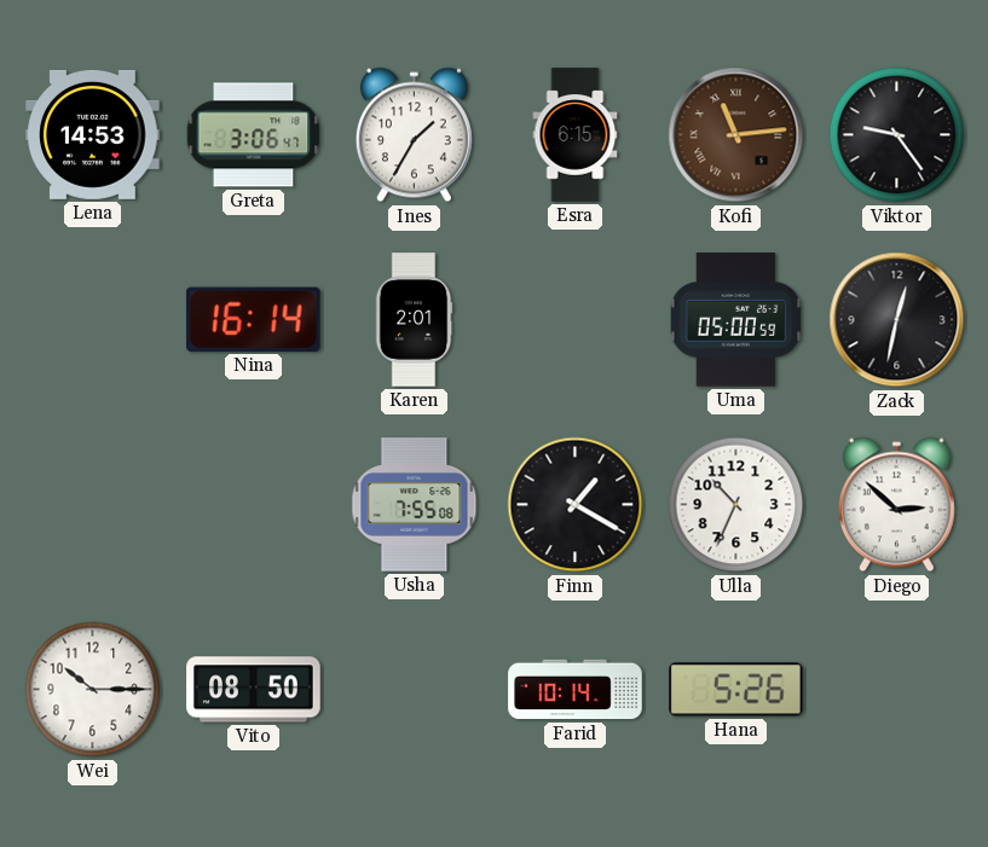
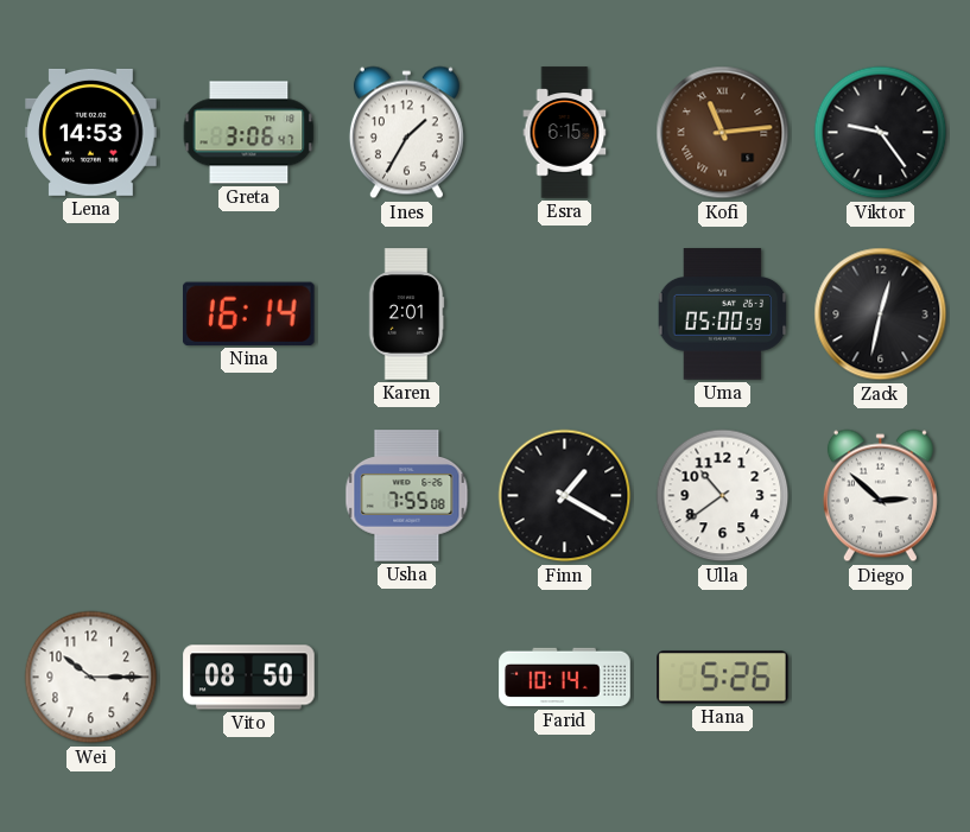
Ulla: 10:34 -> 10:39 (723, 496)
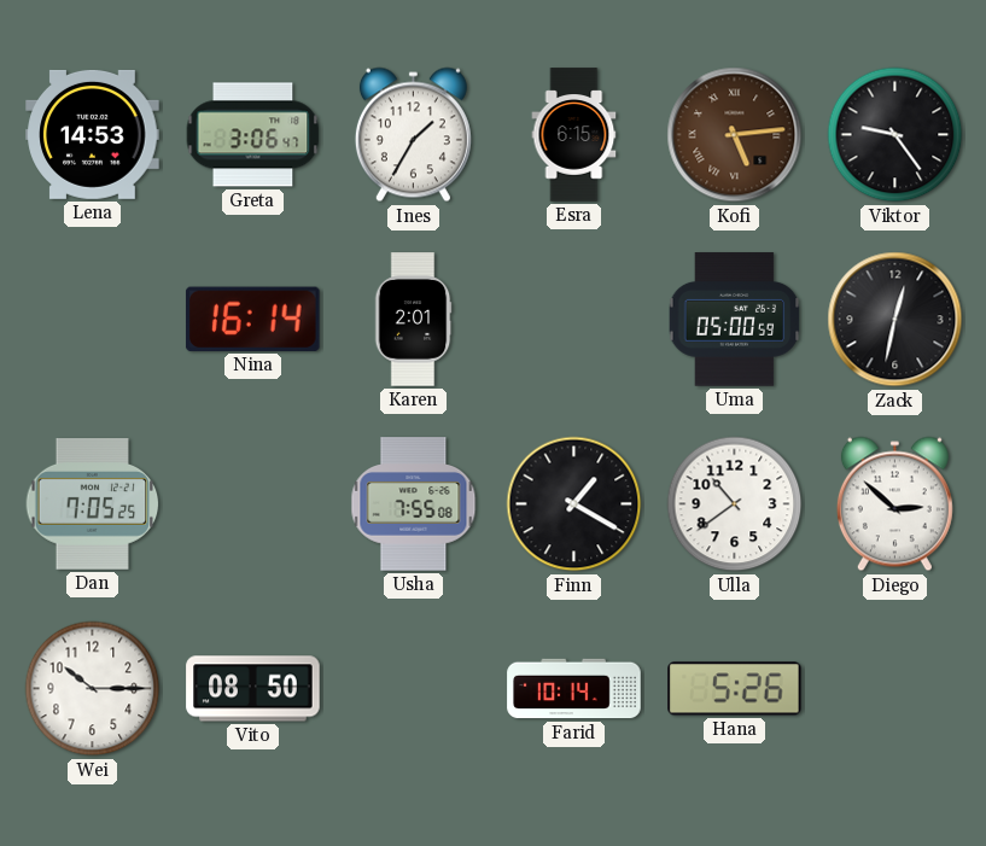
Kofi: 11:14 -> 5:14 (735, 135)
Dan: none -> 7:05 (93, 504)
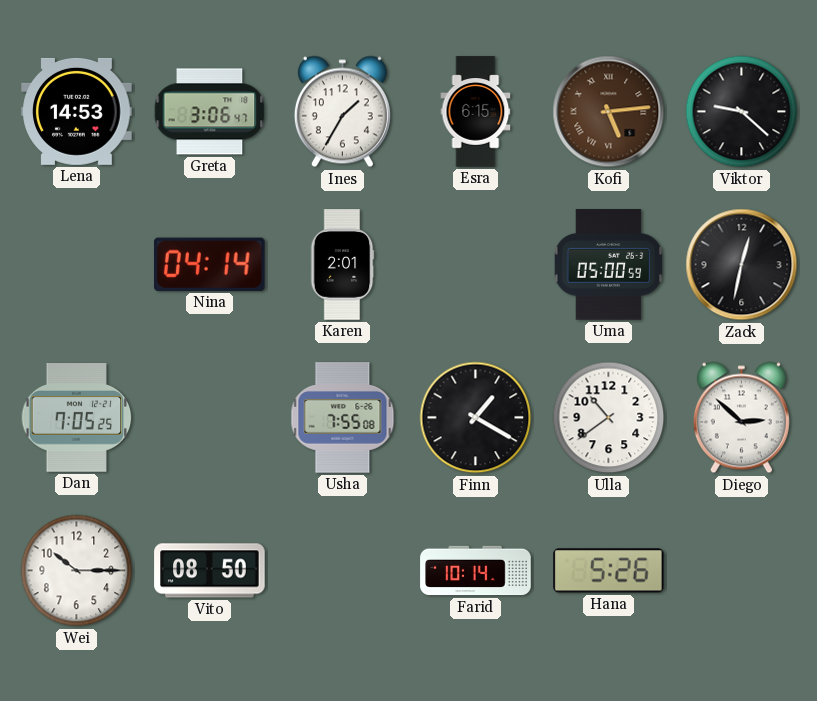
Viktor: 9:24 -> 9:22 (742, 112)
Nina: 16:14 -> 04:14 (209, 264)
